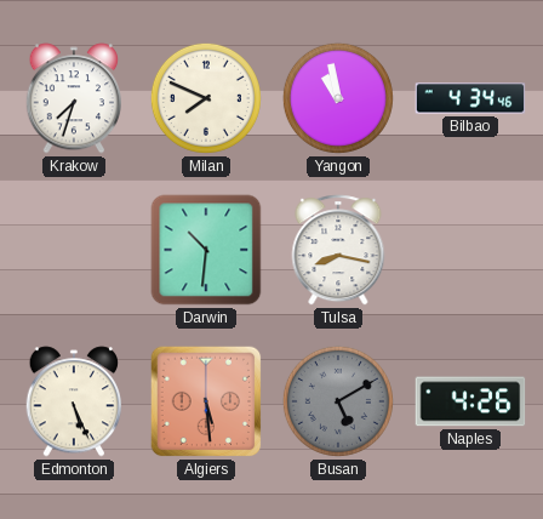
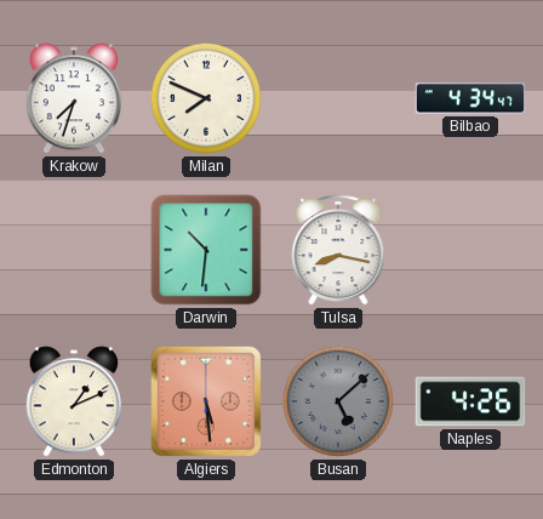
Yangon: 10:58 -> none (338, 98)
Bilbao: 4:34:46 -> 4:34:47 (470, 98)
Edmonton: 5:26 -> 1:11 (74, 401)
Busan: 5:10 -> 5:08 (338, 401)
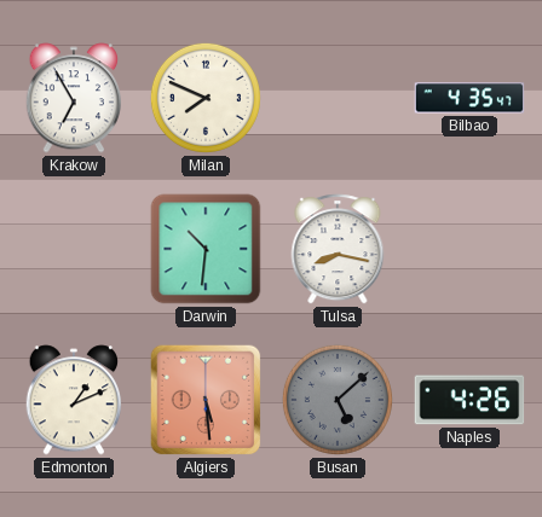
Krakow: 7:33 -> 6:55 (74, 98)
Bilbao: 4:34 -> 4:35 (469, 98)
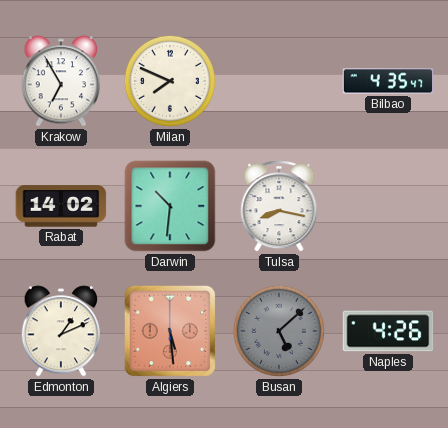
Rabat: none -> 14:02 (61, 206)
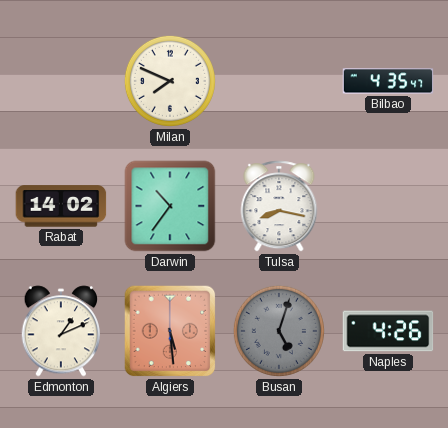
Krakow: 6:55 -> none (61, 81)
Darwin: 10:31 -> 10:36 (170, 206)
Busan: 5:08 -> 5:03 (279, 331)
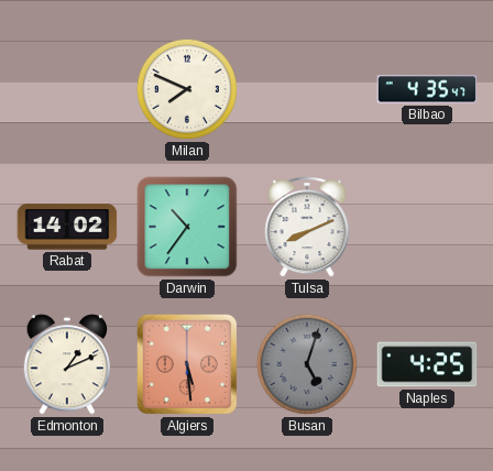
Tulsa: 8:17 -> 8:11 (307, 227)
Naples: 4:26 -> 4:25 (427, 364)
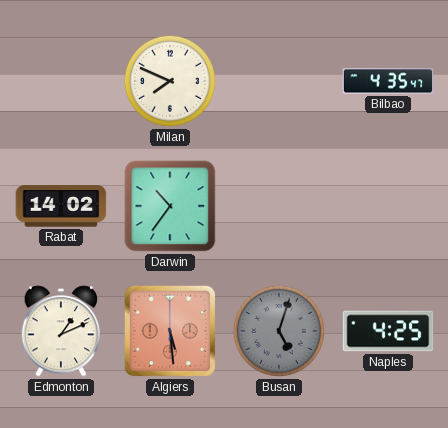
Tulsa: 8:11 -> none (307, 227)
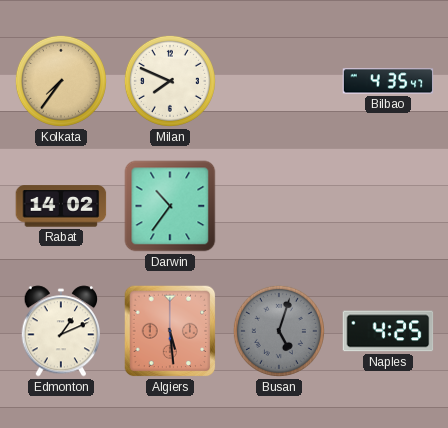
Kolkata: none -> 7:36 (61, 81)
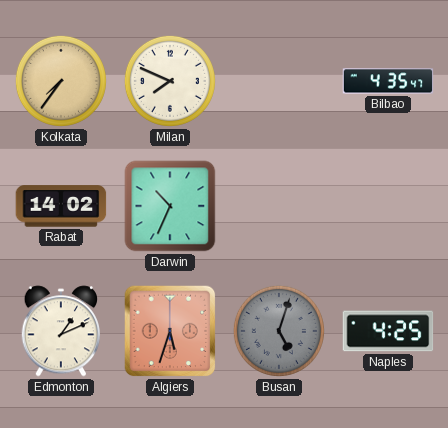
Darwin: 10:36 -> 10:34 (170, 206)
Algiers: 5:29 -> 5:33 (170, 331)
